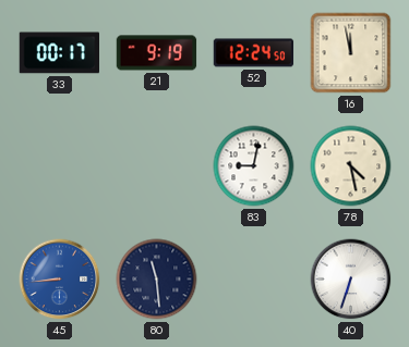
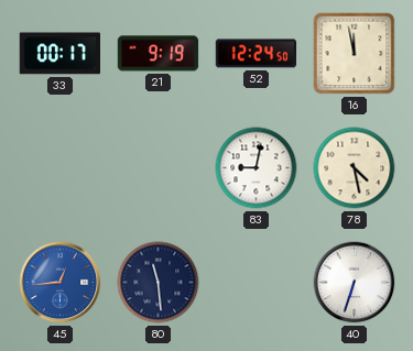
45: 8:44 -> 12:44 (61, 283)
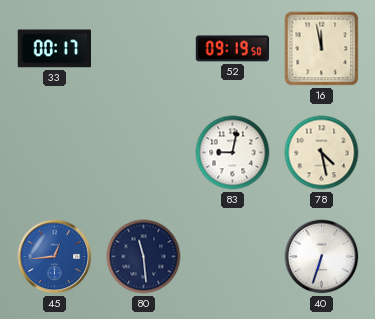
21: 9:19 -> none (159, 54)
52: 12:24 -> 09:19 (233, 49)
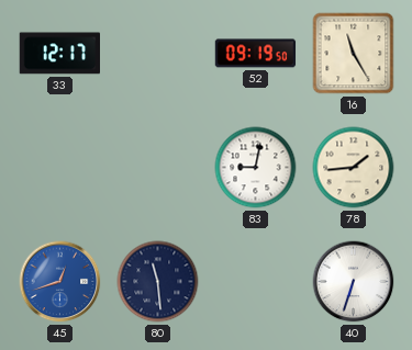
33: 00:17 -> 12:17 (59, 54)
16: 11:58 -> 11:25 (354, 54)
78: 4:28 -> 1:44 (354, 168)
45: 12:44 -> 12:42 (60, 282)
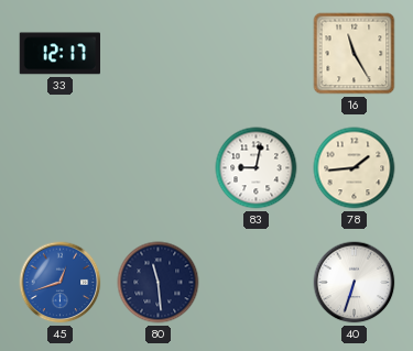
52: 09:19 -> none (256, 54)
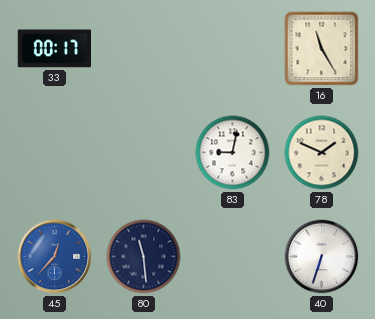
33: 12:17 -> 00:17 (54, 49)
78: 1:44 -> 1:49 (322, 153)
45: 12:42 -> 12:37 (55, 257)
